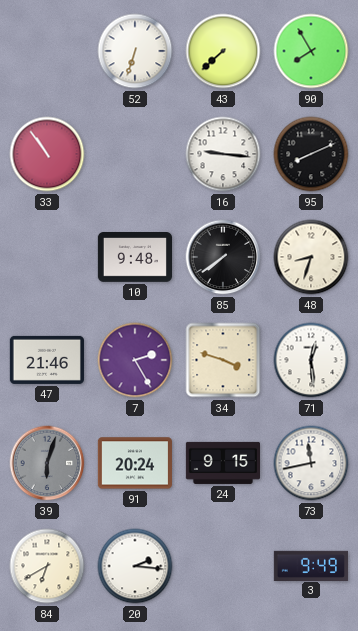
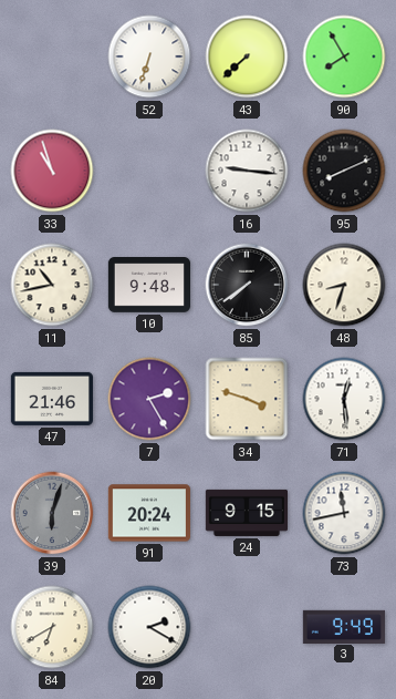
33: 10:54 -> 10:57 (52, 171)
11: none -> 10:43 (52, 285)
20: 2:16 -> 2:20 (149, 627)
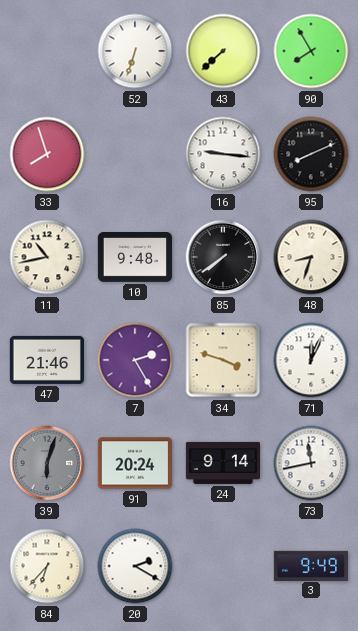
33: 10:57 -> 7:57 (47, 154)
71: 12:29 -> 12:04 (311, 360)
24: 9:15 -> 9:14 (222, 463)
84: 6:40 -> 6:37 (47, 566)
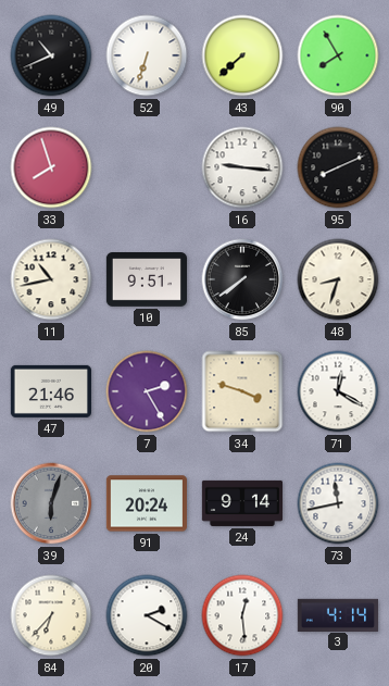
49: none -> 10:41 (51, 55)
10: 9:48 -> 9:51 (146, 279)
71: 12:04 -> 12:20 (338, 391)
17: none -> 12:29 (242, 615)
3: 9:49 -> 4:14 (338, 614)
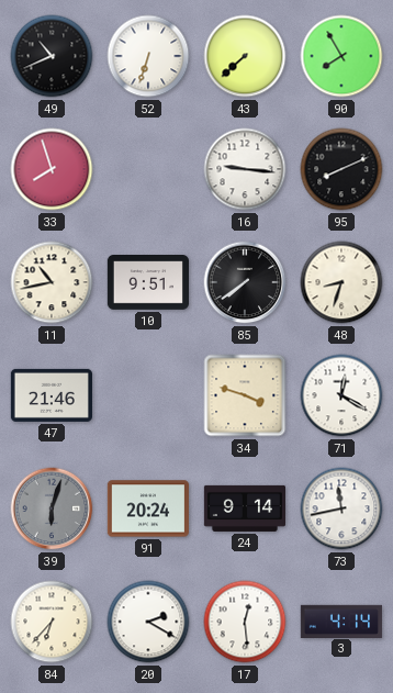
7: 2:25 -> none (147, 391)
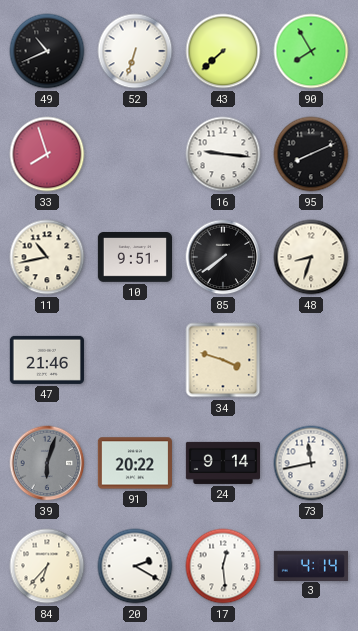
71: 12:20 -> none (341, 395)
91: 20:24 -> 20:22 (135, 463)
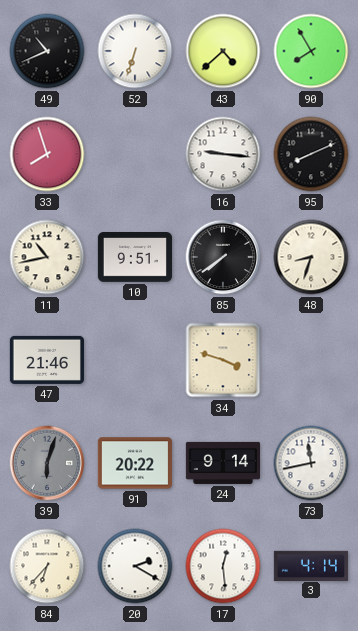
43: 7:38 -> 4:38 (223, 51)
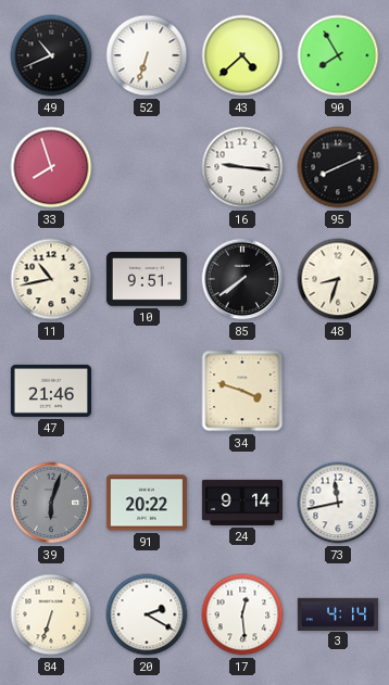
84: 6:37 -> 6:33 (51, 614)
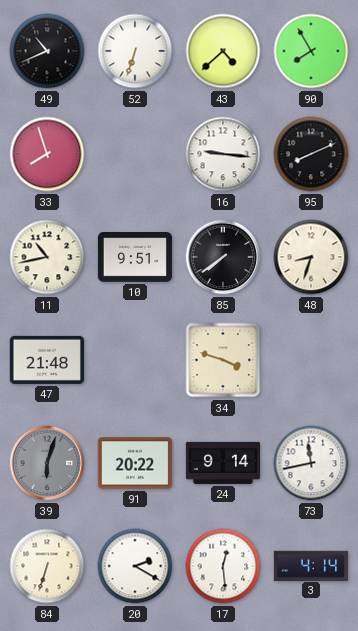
47: 21:46 -> 21:48 (47, 360)
